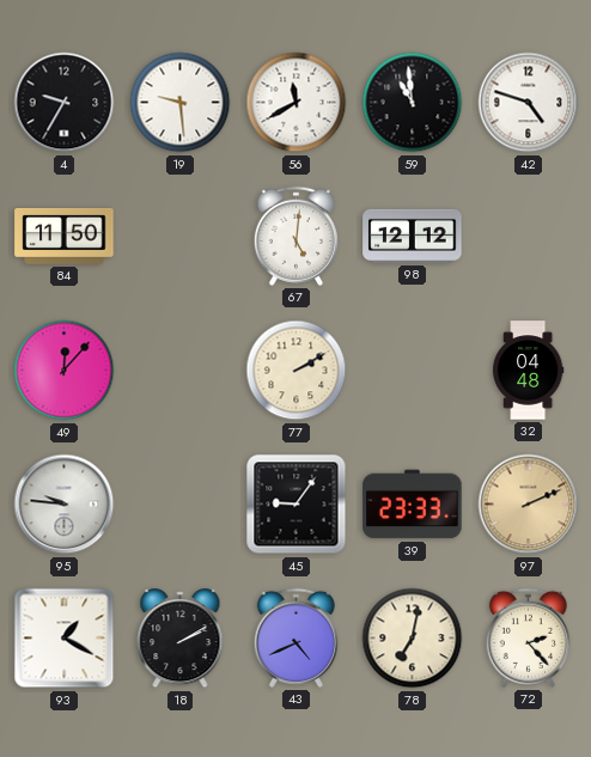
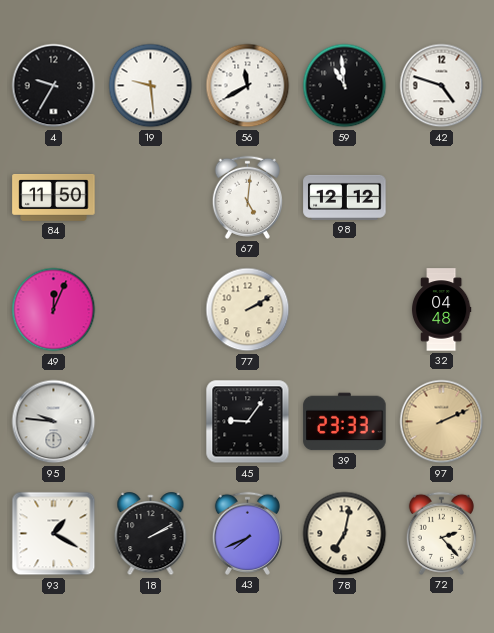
49: 12:07 -> 12:04 (54, 310)
43: 4:41 -> 7:41 (247, 533)
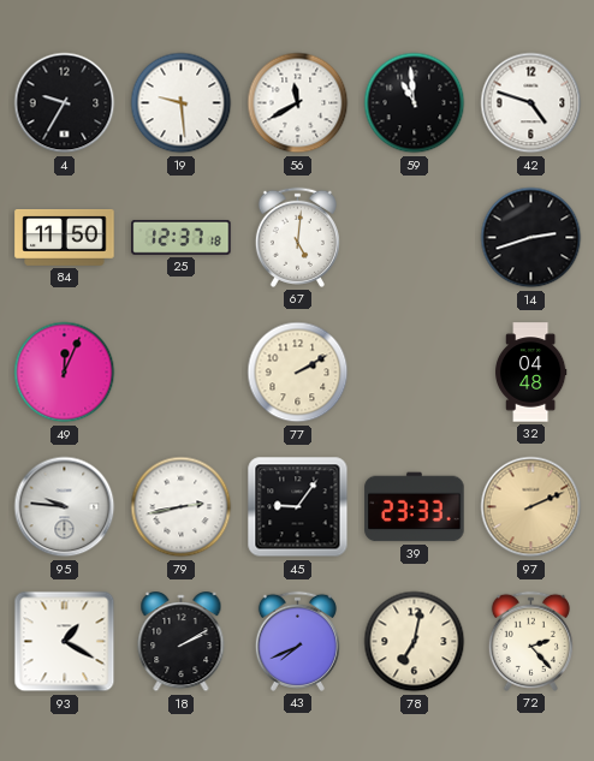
25: none -> 12:37 (182, 237)
98: 12:12 -> none (345, 197)
14: none -> 2:42 (531, 238)
79: none -> 2:43 (182, 507)
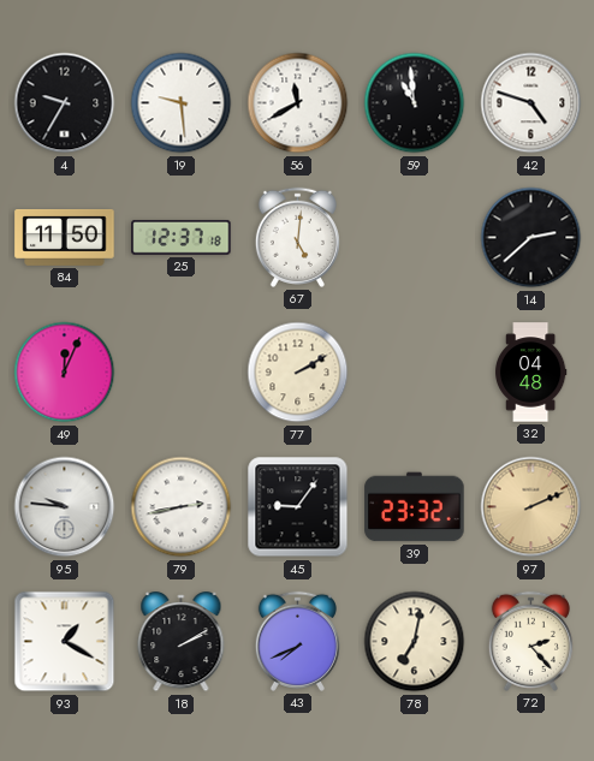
14: 2:42 -> 2:38 (531, 238)
39: 23:33 -> 23:32 (415, 507)
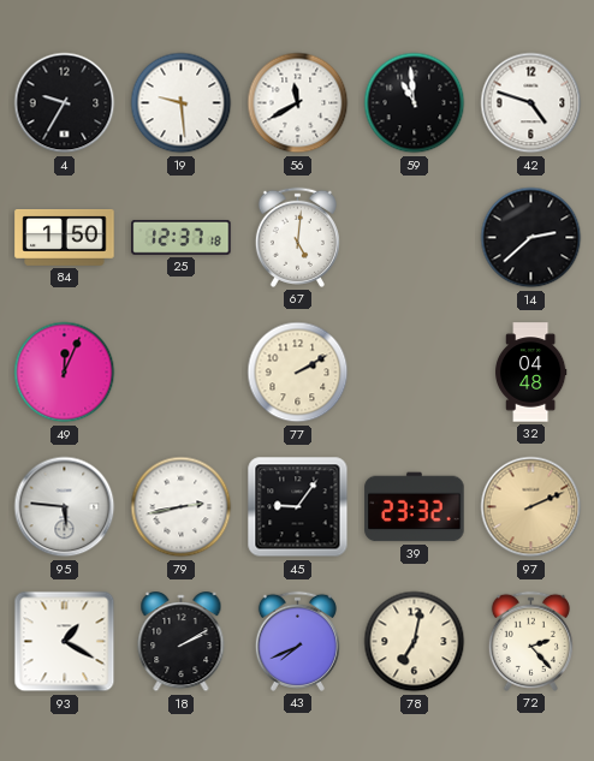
84: 11:50 -> 1:50 (65, 238)
95: 9:46 -> 5:46 (65, 507)
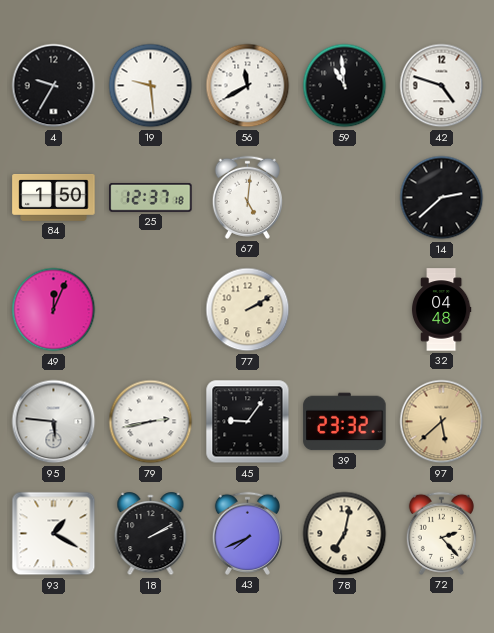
97: 2:11 -> 5:38 (442, 422)
